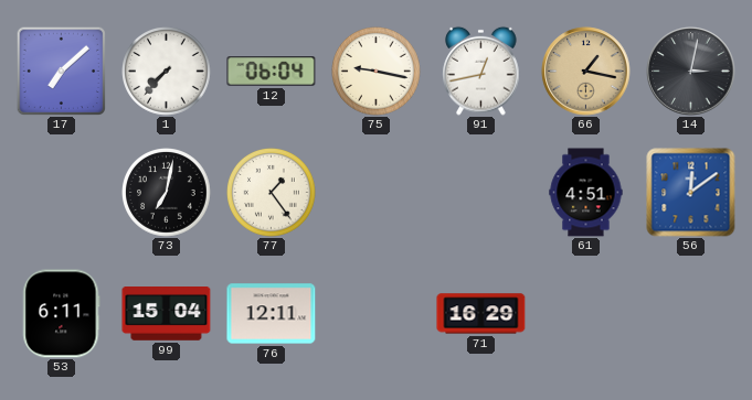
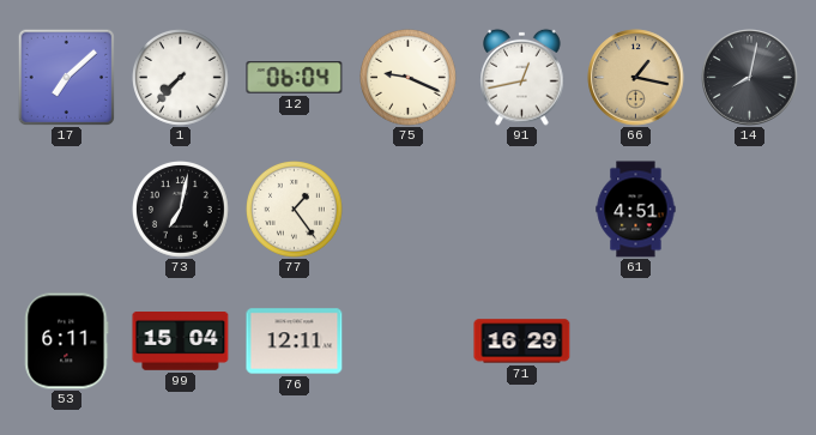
75: 9:17 -> 9:19 (409, 78)
14: 3:02 -> 8:02 (750, 78)
56: 12:09 -> none (691, 193)
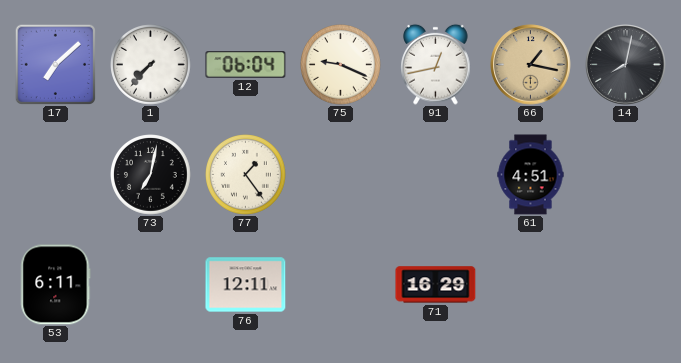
99: 15:04 -> none (181, 342)
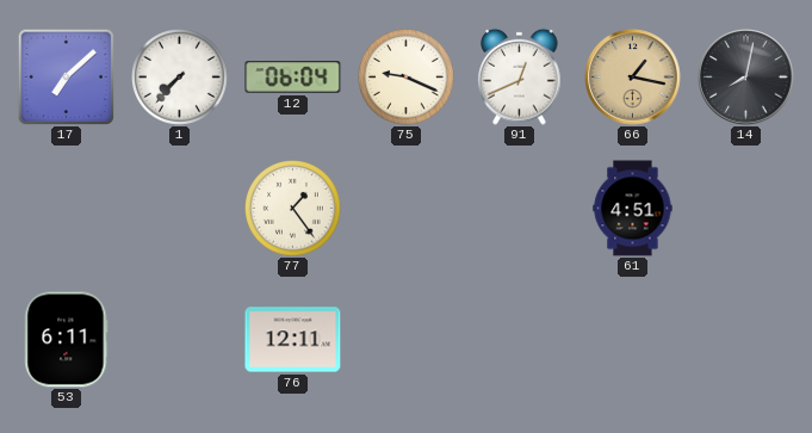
91: 12:43 -> 12:41 (520, 76)
73: 7:02 -> none (151, 175)
71: 16:29 -> none (436, 285)
